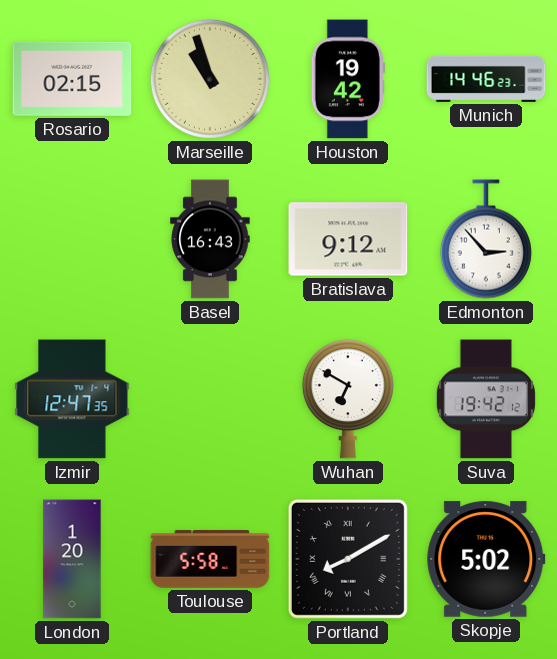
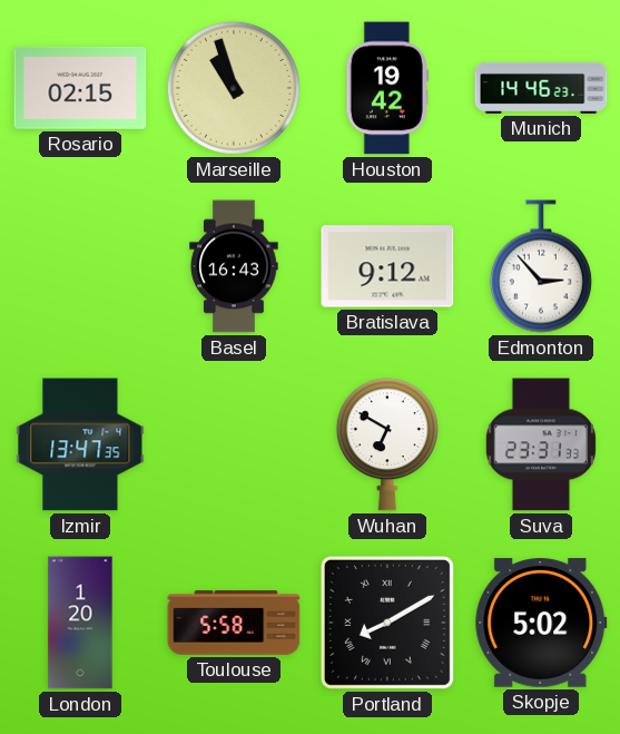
Izmir: 12:47 -> 13:47 (80, 444)
Suva: 19:42 -> 23:31 (541, 444)
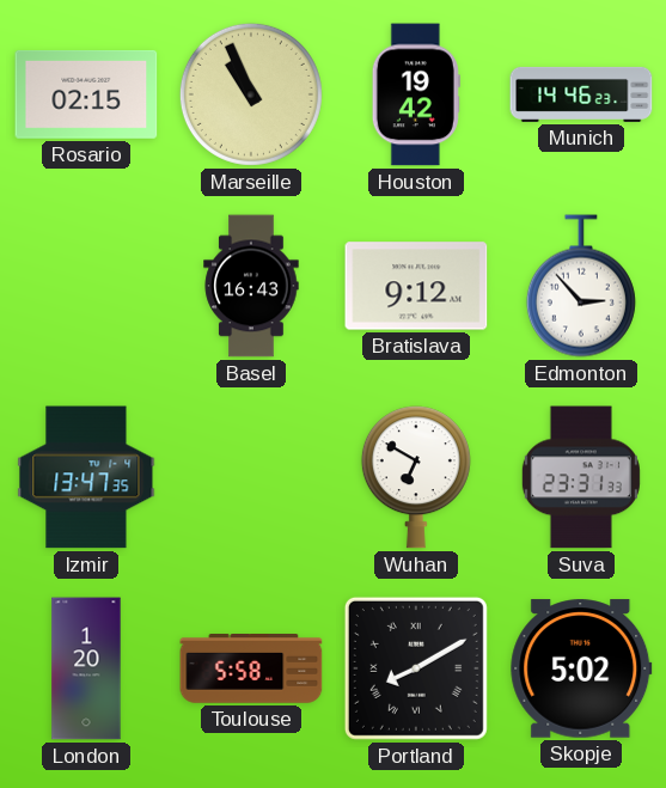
Marseille: 10:57 -> 10:56 (251, 94)
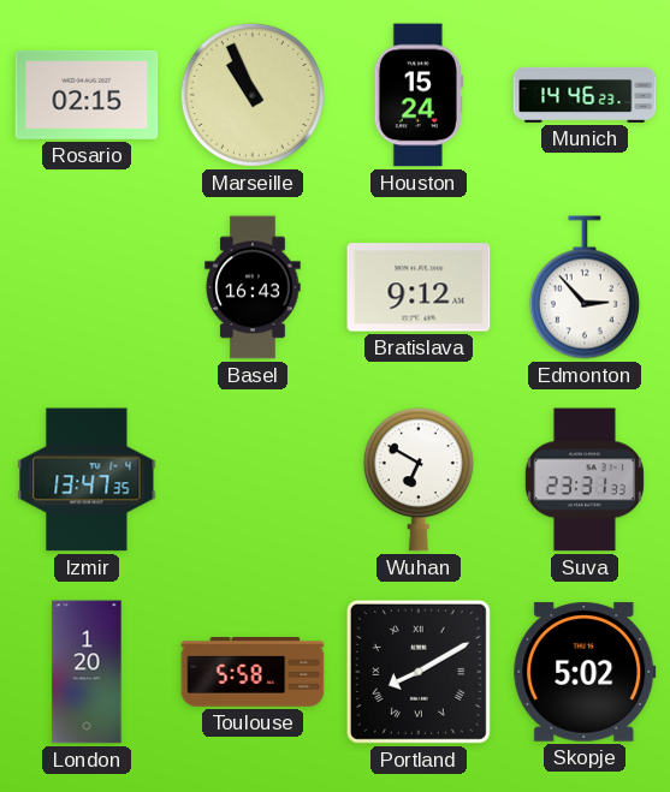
Houston: 19:42 -> 15:24 (419, 95)
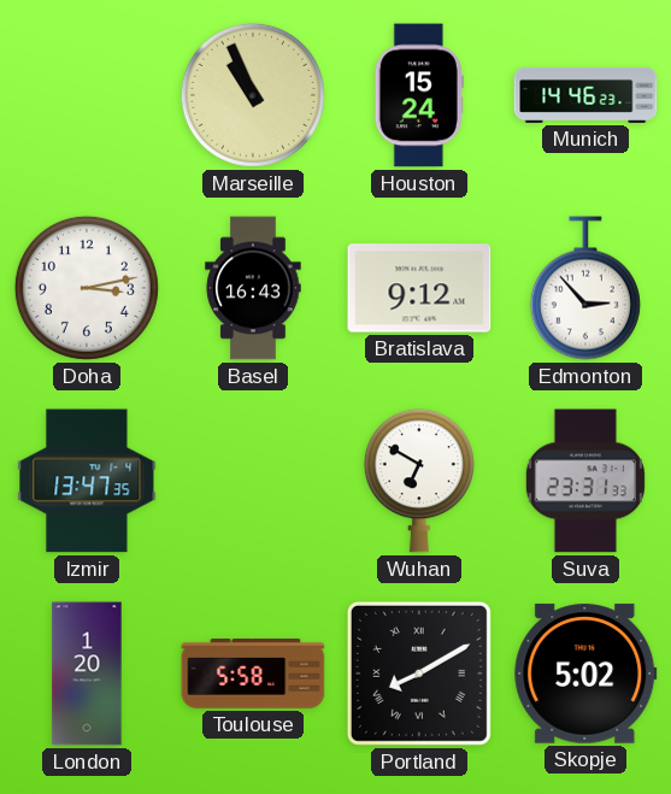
Rosario: 02:15 -> none (87, 95)
Doha: none -> 3:13 (87, 288)
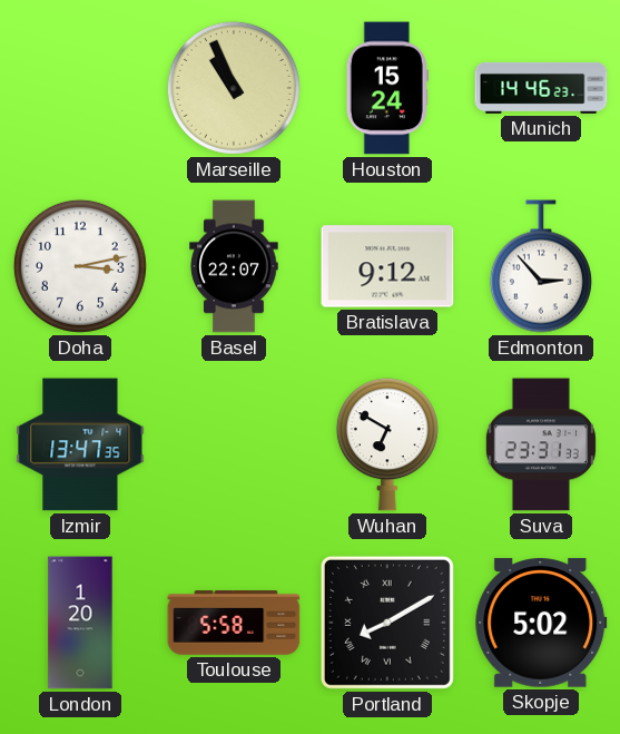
Basel: 16:43 -> 22:07 (234, 266)
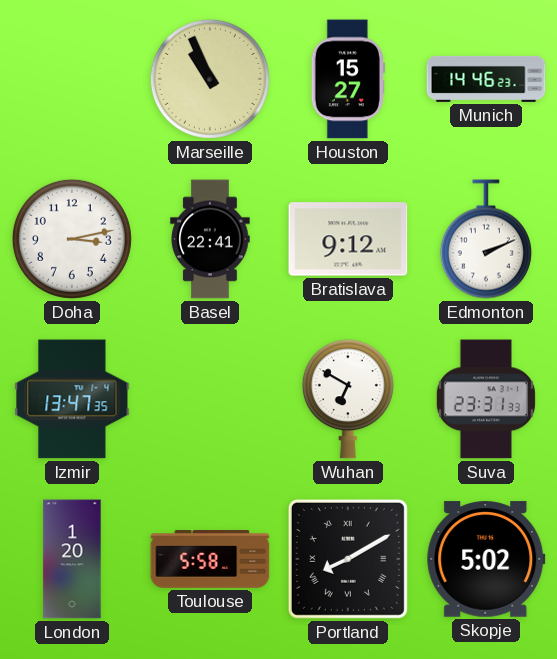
Houston: 15:24 -> 15:27 (348, 79)
Basel: 22:07 -> 22:41 (210, 239)
Edmonton: 2:53 -> 2:11 (486, 239)
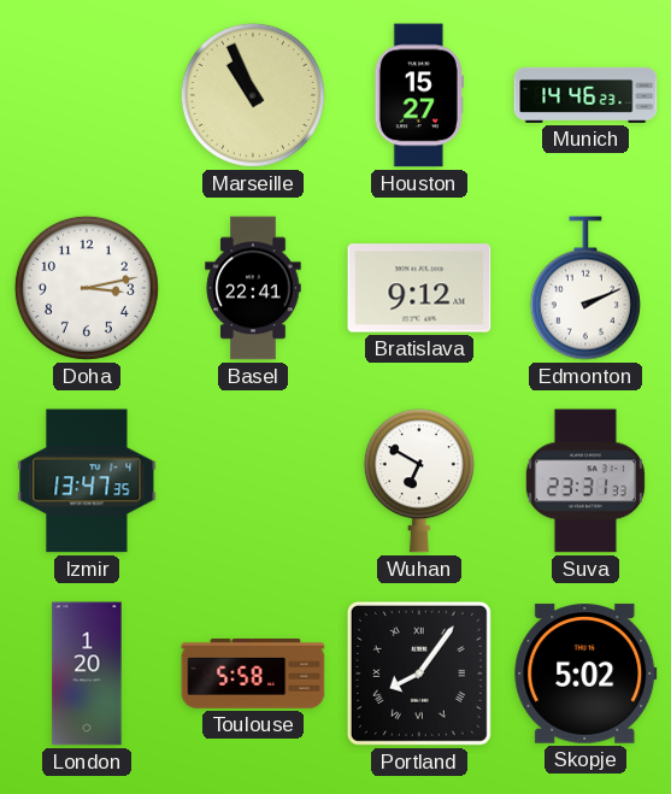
Portland: 8:10 -> 8:06 (419, 674)
